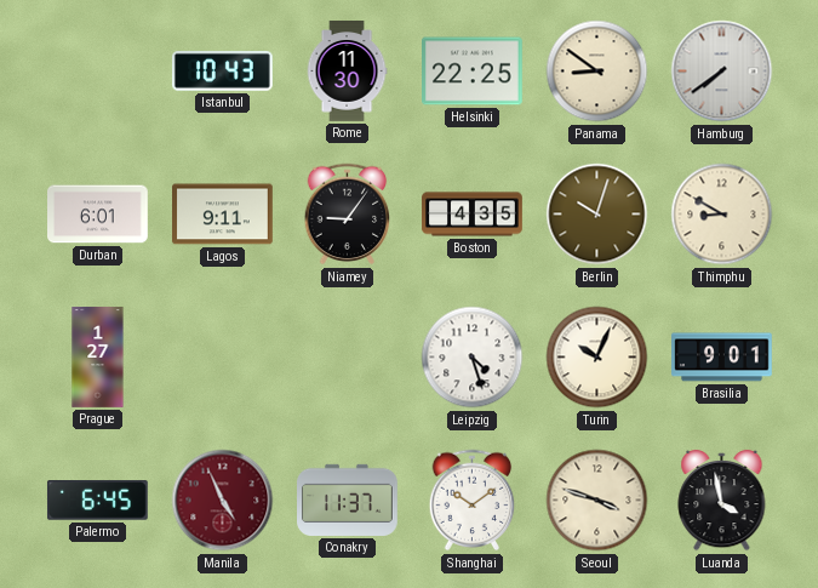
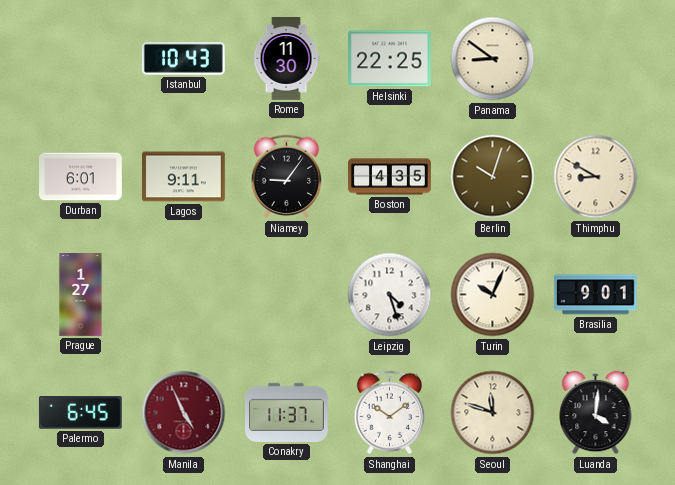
Hamburg: 7:39 -> none (722, 72)
Seoul: 3:48 -> 11:48 (493, 413)
Luanda: 3:58 -> 4:01 (596, 413)
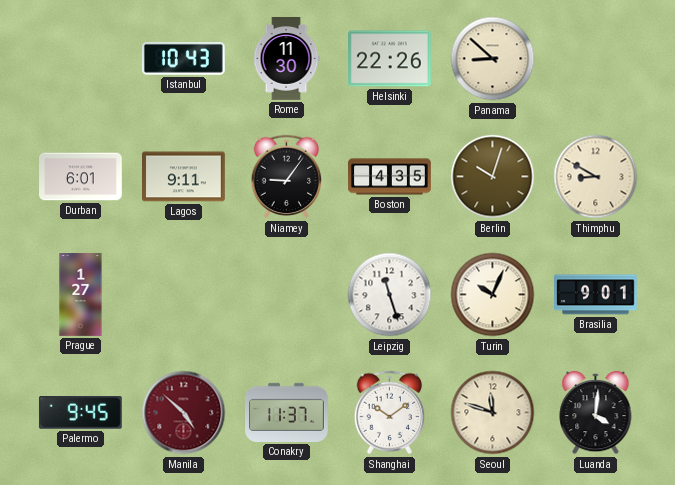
Helsinki: 22:25 -> 22:26 (390, 59)
Panama: 8:51 -> 8:52 (493, 59)
Leipzig: 4:27 -> 11:27 (390, 295)
Palermo: 6:45 -> 9:45 (80, 413)
Manila: 4:56 -> 4:52 (184, 413)
